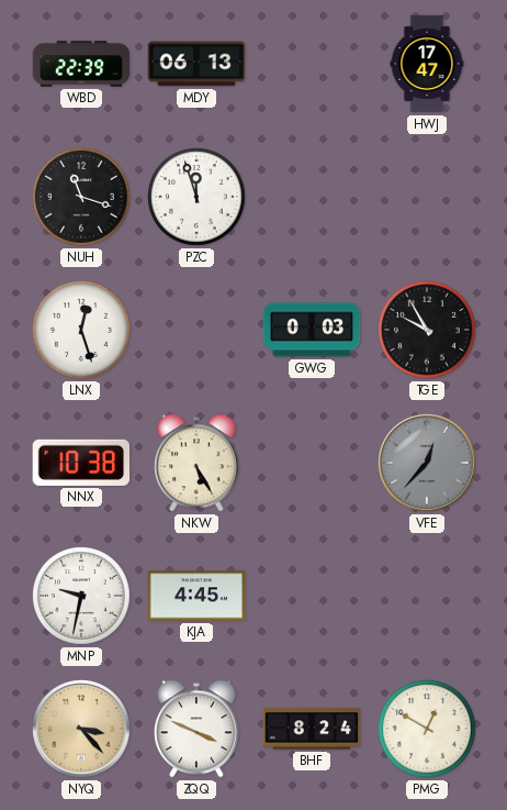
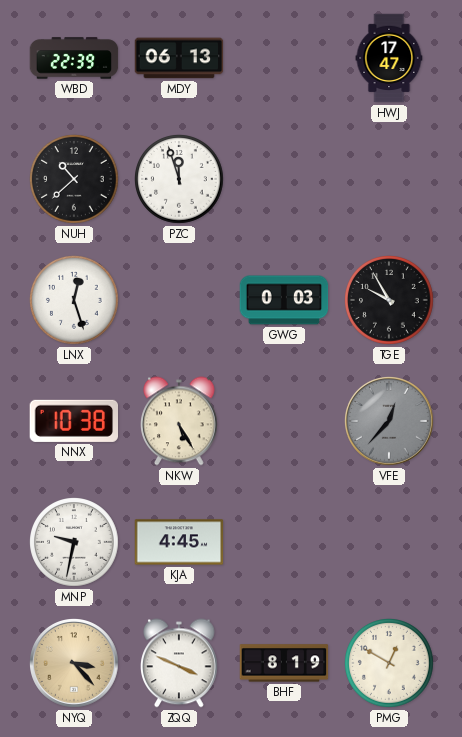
NUH: 11:18 -> 10:38 (75, 180)
BHF: 8:24 -> 8:19 (284, 663)
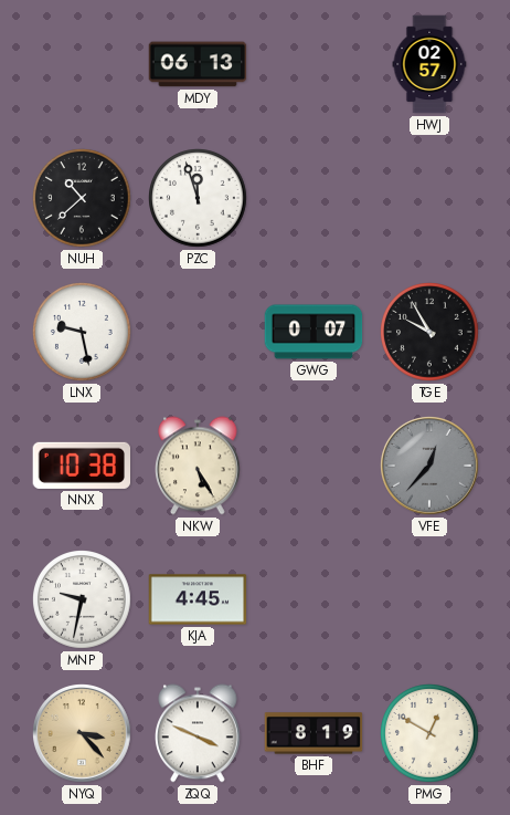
WBD: 22:39 -> none (74, 58)
HWJ: 17:47 -> 02:57 (429, 64)
LNX: 12:27 -> 9:28 (83, 333)
GWG: 0:03 -> 0:07 (314, 332)
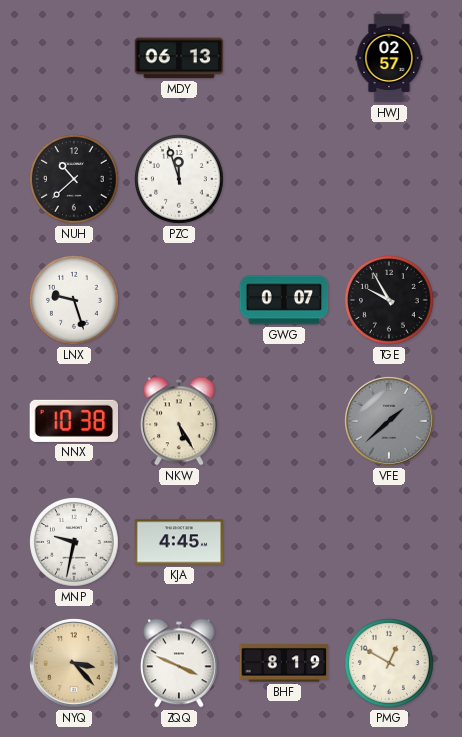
LNX: 9:28 -> 9:27 (75, 301)
VFE: 12:37 -> 1:38 (390, 422)
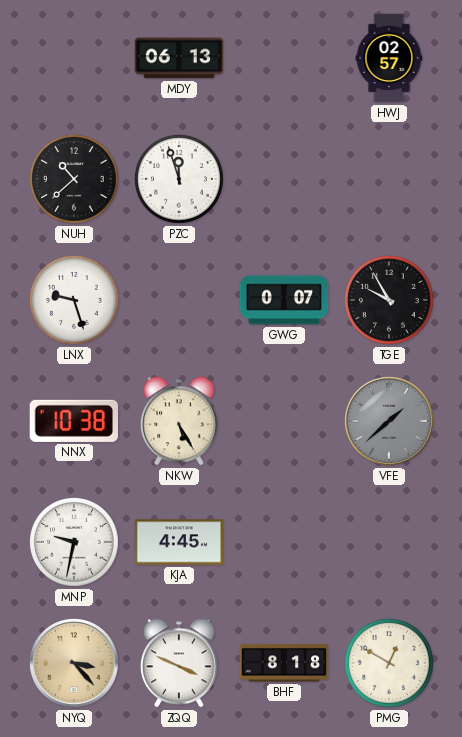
BHF: 8:19 -> 8:18 (284, 663)
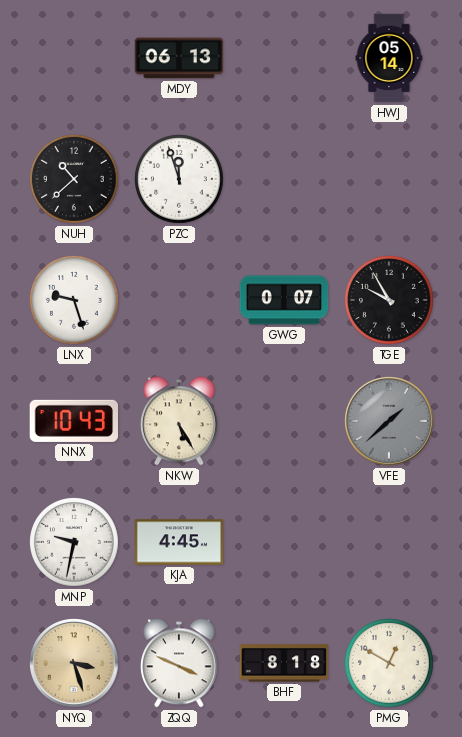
HWJ: 02:57 -> 05:14 (389, 58)
NNX: 10:38 -> 10:43 (73, 421)
NYQ: 3:23 -> 3:27 (75, 664)
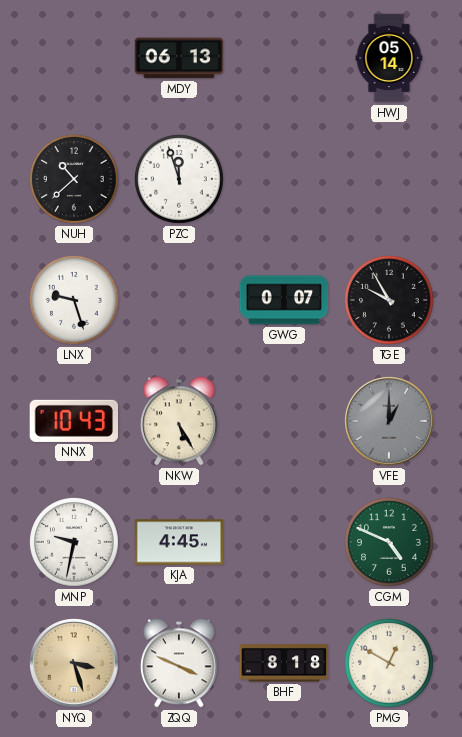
VFE: 1:38 -> 1:00 (390, 422)
CGM: none -> 4:49 (390, 543)
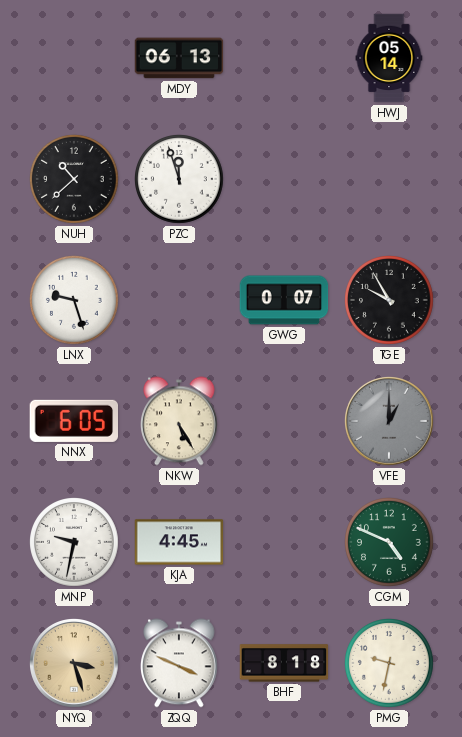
NNX: 10:43 -> 6:05 (73, 421)
PMG: 12:50 -> 9:32 (390, 664)
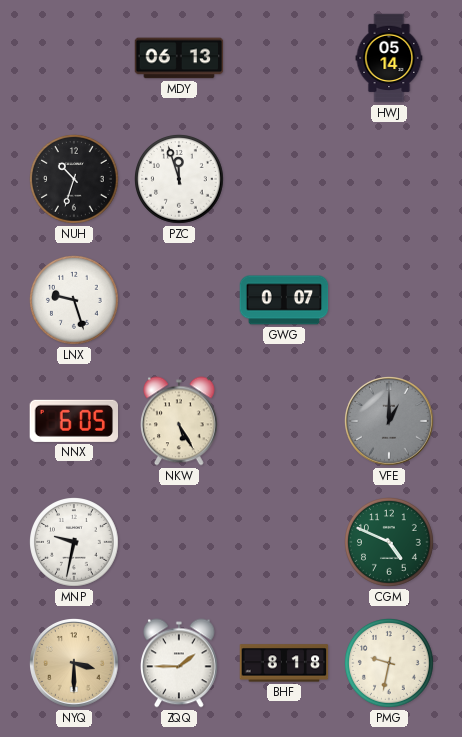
NUH: 10:38 -> 10:33 (75, 180)
TGE: 9:55 -> none (390, 301)
KJA: 4:45 -> none (179, 542)
NYQ: 3:27 -> 3:30 (75, 664)
ZQQ: 3:49 -> 1:45 (180, 663)
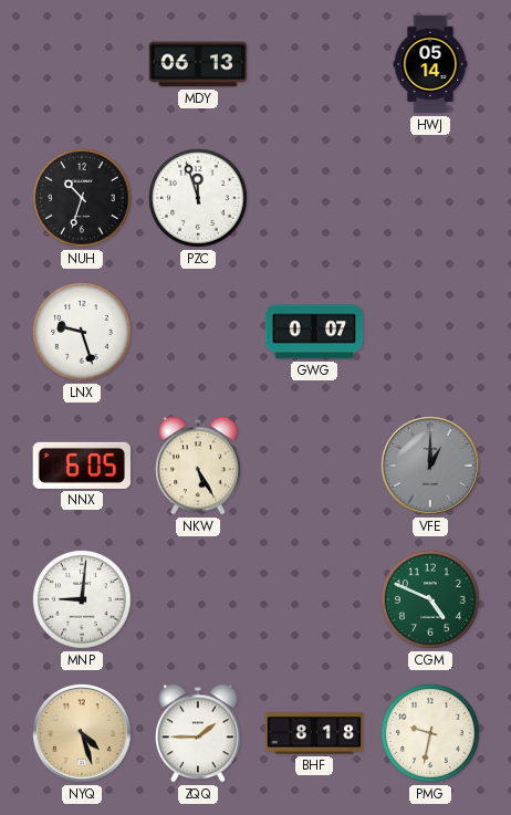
MNP: 9:32 -> 9:01 (83, 600)
NYQ: 3:30 -> 4:27 (83, 734)
